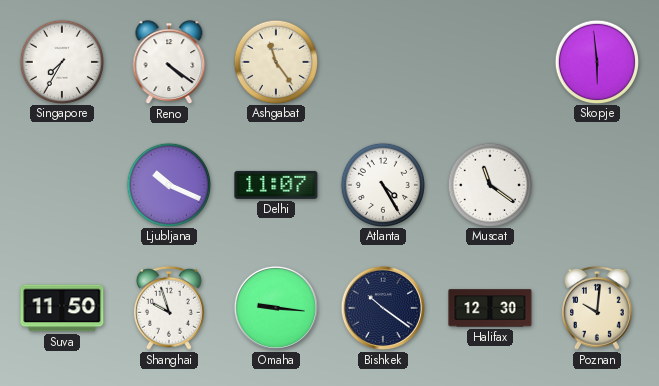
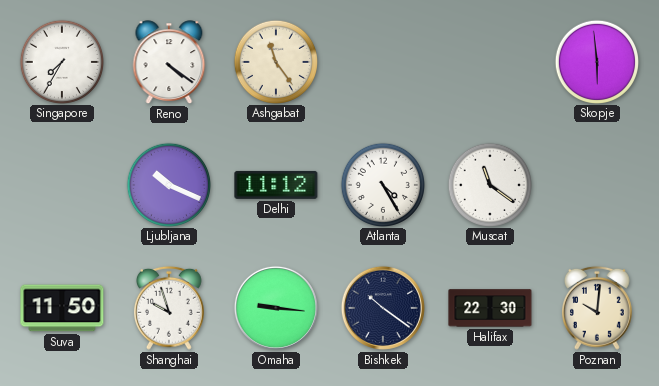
Delhi: 11:07 -> 11:12 (276, 185)
Halifax: 12:30 -> 22:30 (490, 308)
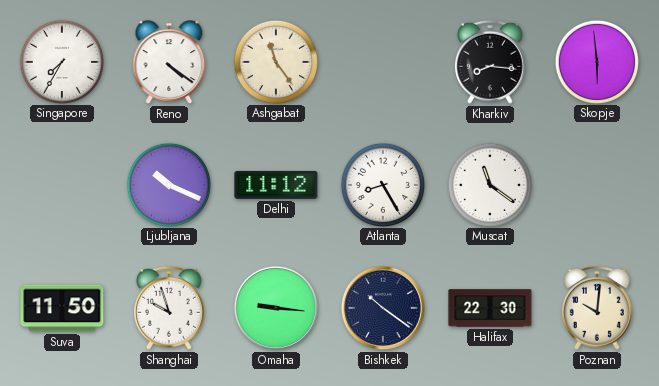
Kharkiv: none -> 8:16 (490, 62)
Atlanta: 4:25 -> 8:25 (382, 184)
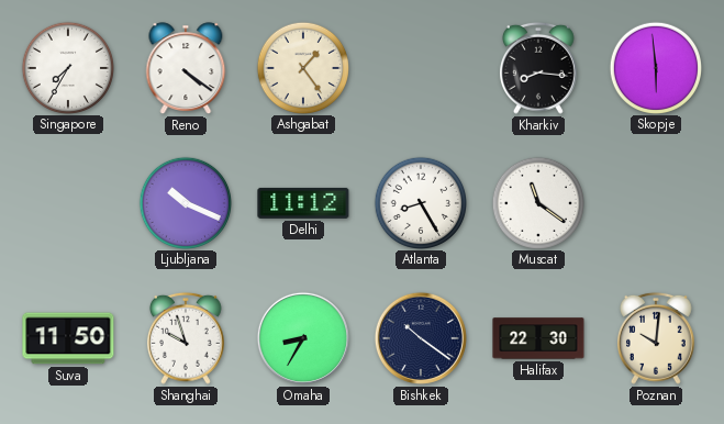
Ashgabat: 11:24 -> 1:24 (302, 67)
Omaha: 9:16 -> 8:35 (303, 338)
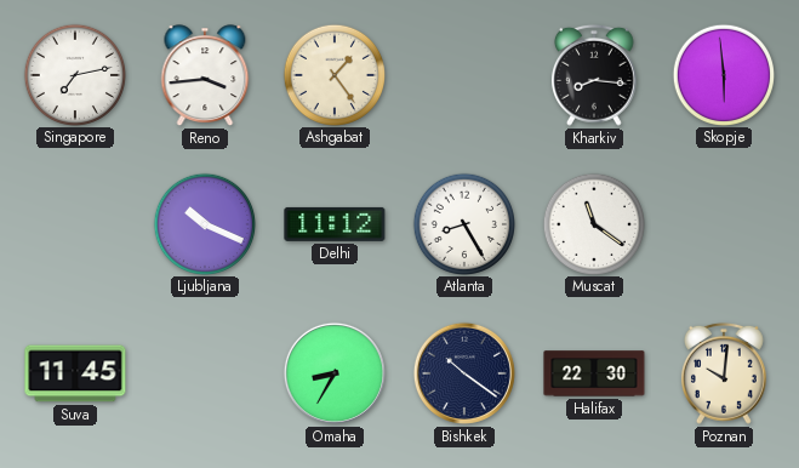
Singapore: 7:35 -> 7:13 (74, 74)
Reno: 4:21 -> 3:44 (205, 75)
Suva: 11:50 -> 11:45 (75, 373)
Shanghai: 9:57 -> none (186, 338)
